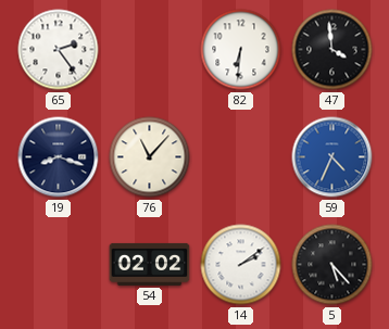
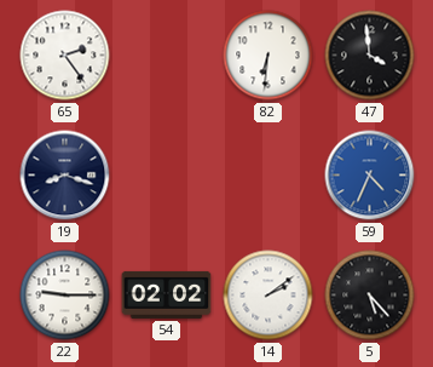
76: 11:07 -> none (150, 157)
22: none -> 9:15 (65, 296)
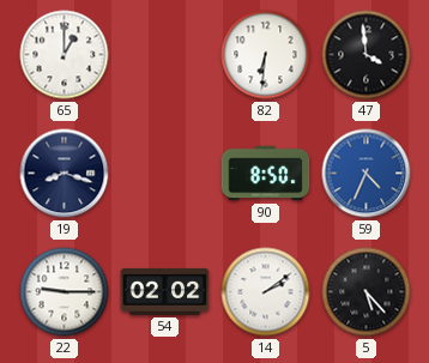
65: 2:24 -> 1:00 (65, 55)
90: none -> 8:50 (266, 174)
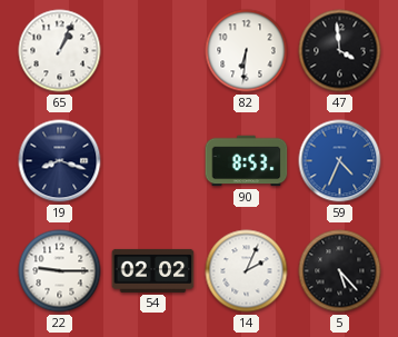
65: 1:00 -> 1:04 (60, 51)
90: 8:50 -> 8:53 (247, 161)
14: 2:09 -> 2:04 (247, 271)
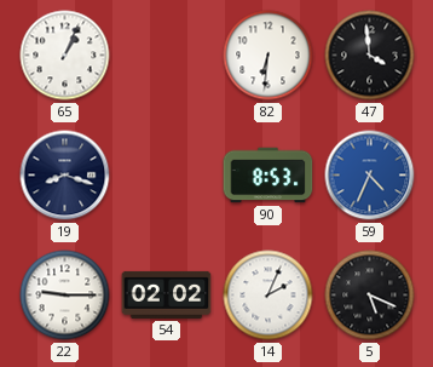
5: 5:23 -> 5:19 (370, 296)
